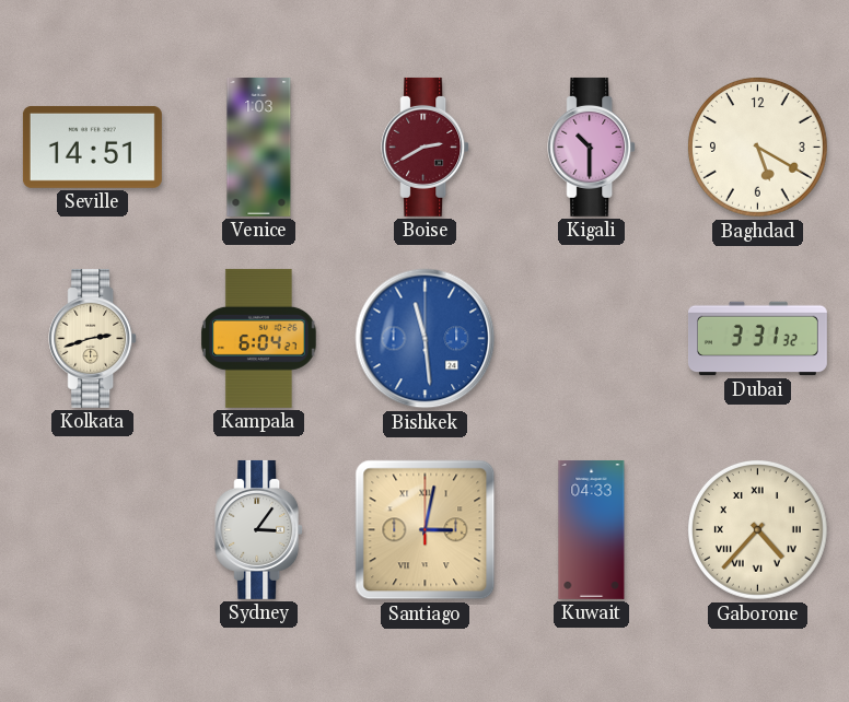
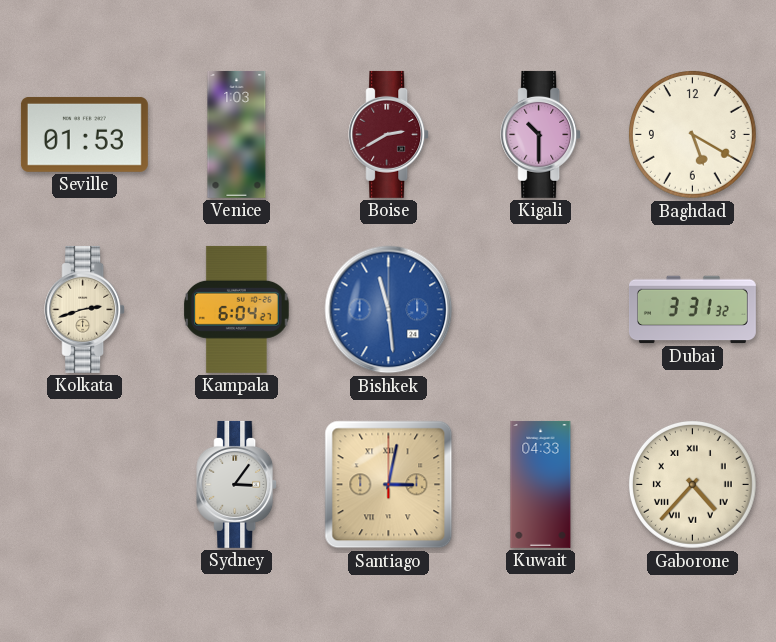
Seville: 14:51 -> 01:53 (84, 134)
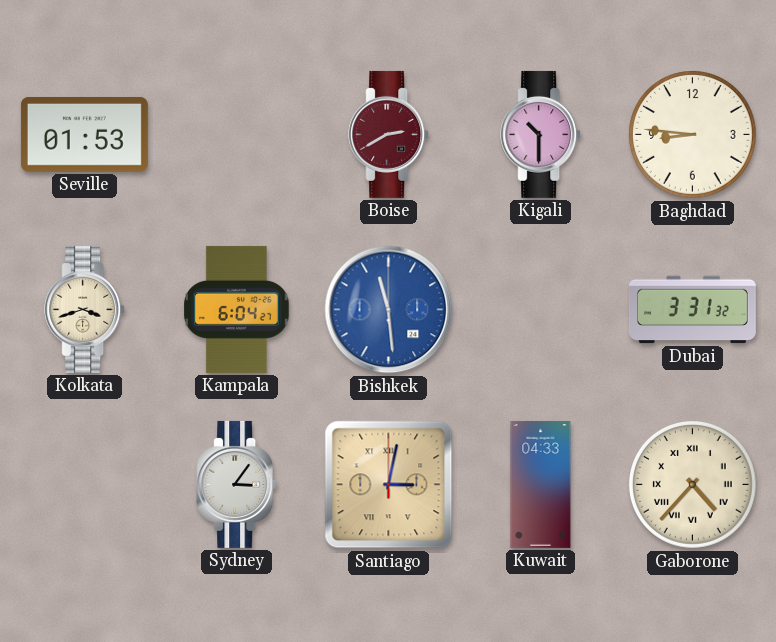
Venice: 1:03 -> none (237, 134)
Baghdad: 5:20 -> 8:46 (692, 134)
Kolkata: 2:42 -> 3:42 (85, 309)
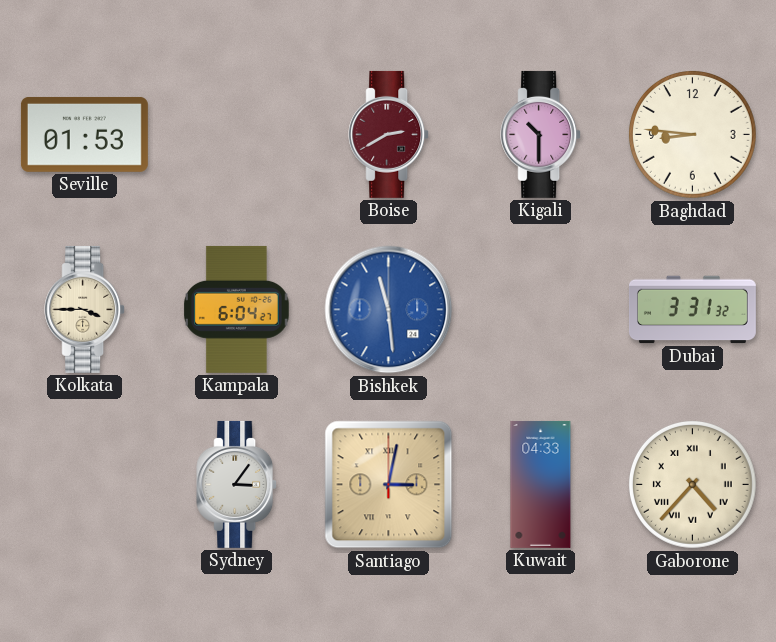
Kolkata: 3:42 -> 3:45 (85, 309)
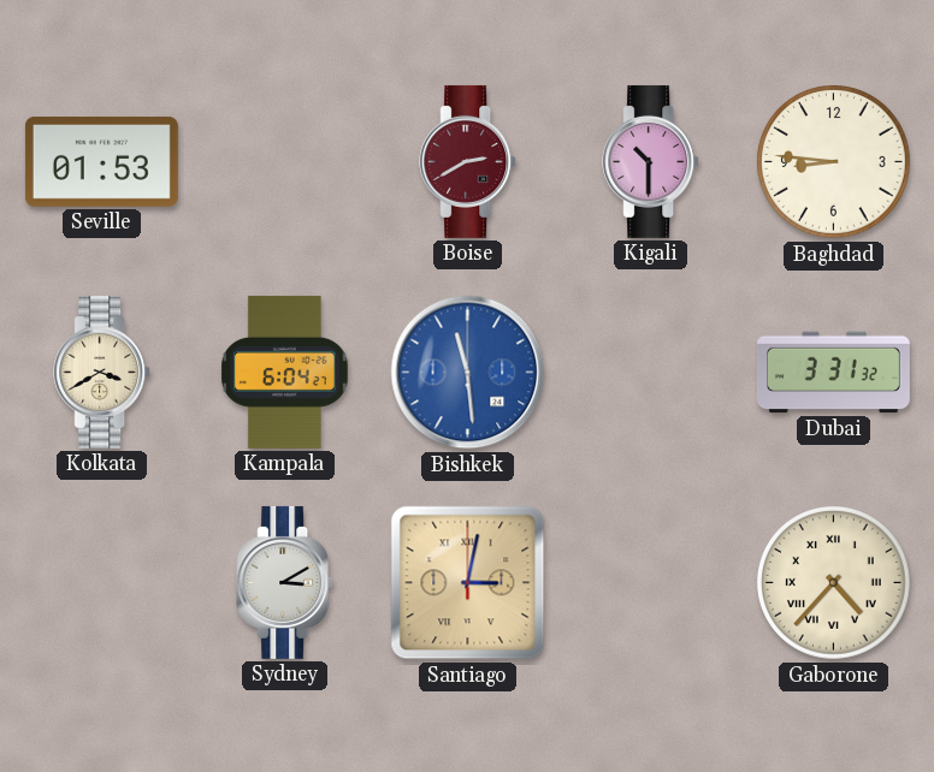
Kolkata: 3:45 -> 3:40 (102, 372)
Sydney: 3:06 -> 3:10 (285, 582)
Kuwait: 04:33 -> none (541, 484)
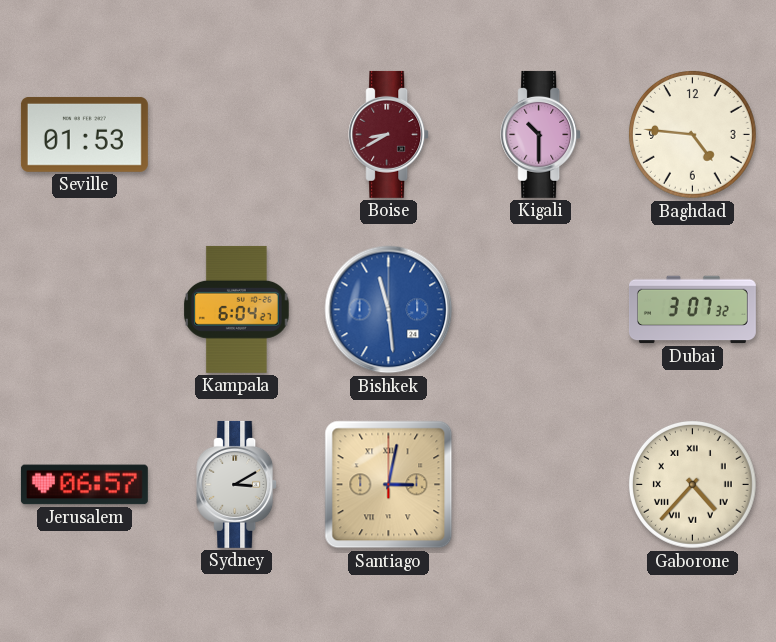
Boise: 2:40 -> 8:40 (389, 134)
Baghdad: 8:46 -> 4:46 (692, 134)
Kolkata: 3:40 -> none (102, 372)
Dubai: 3:31 -> 3:07 (692, 310)
Jerusalem: none -> 06:57 (84, 485)
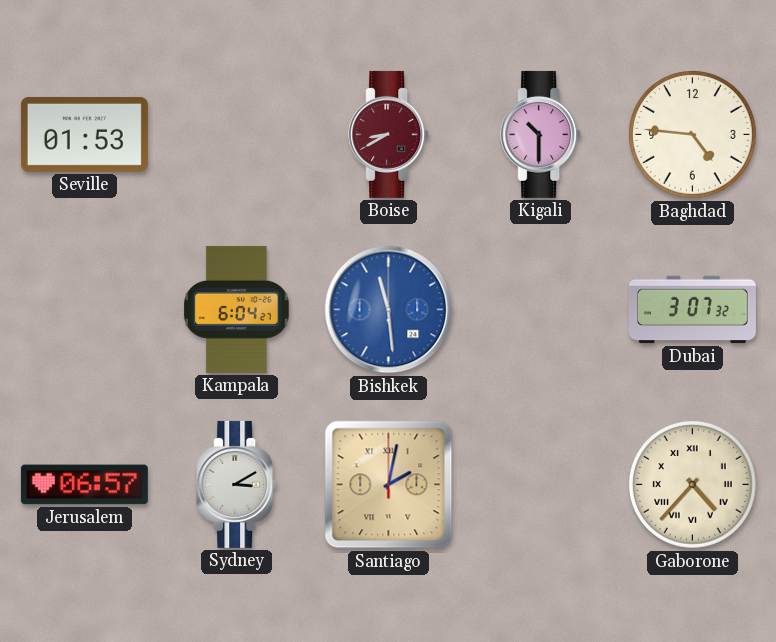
Santiago: 3:02 -> 2:02 (389, 485)
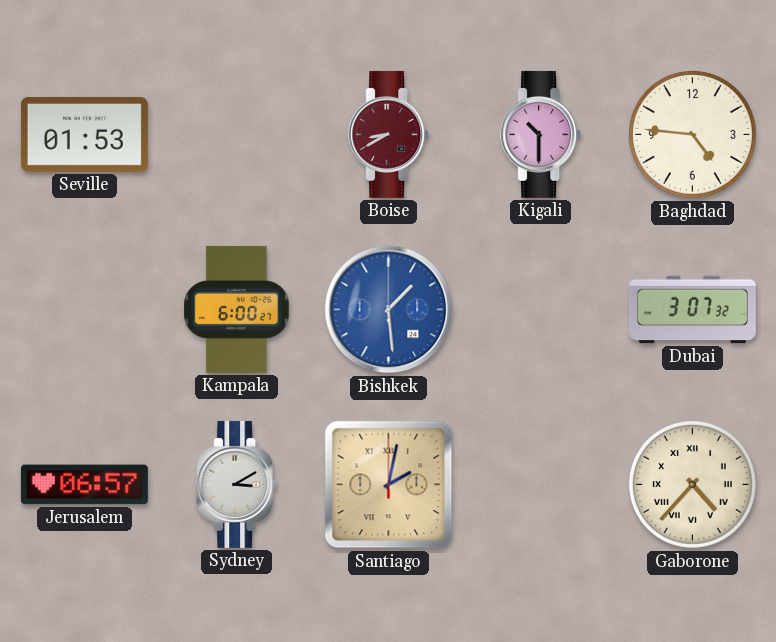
Kampala: 6:04 -> 6:00 (237, 309)
Bishkek: 11:29 -> 1:29 (389, 310)
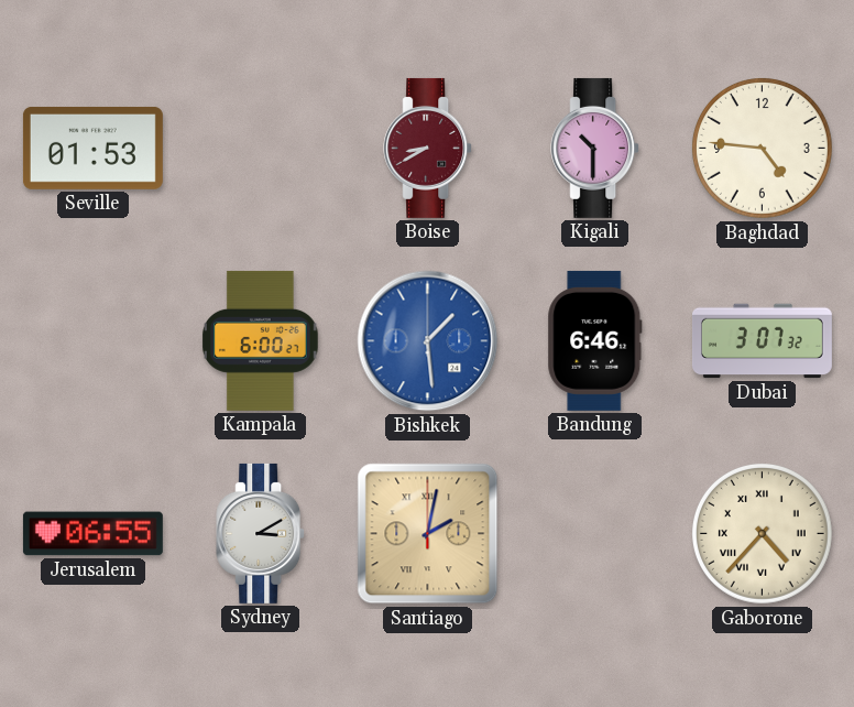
Bandung: none -> 6:46 (595, 340)
Jerusalem: 06:57 -> 06:55 (92, 534)
